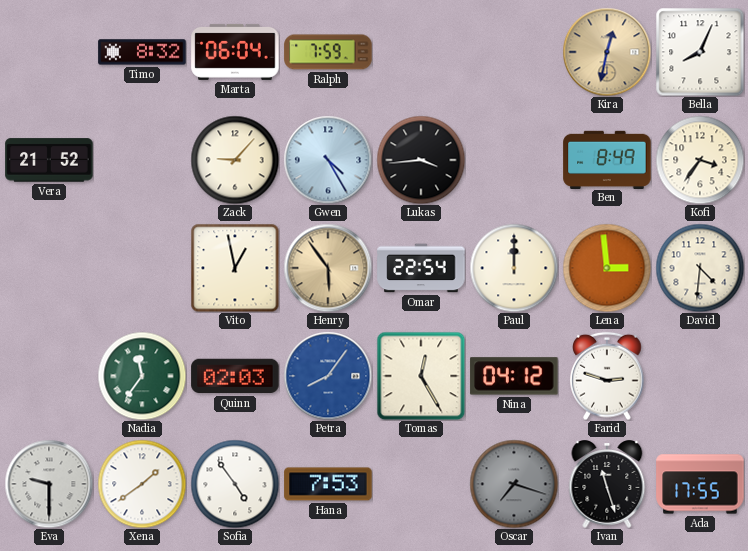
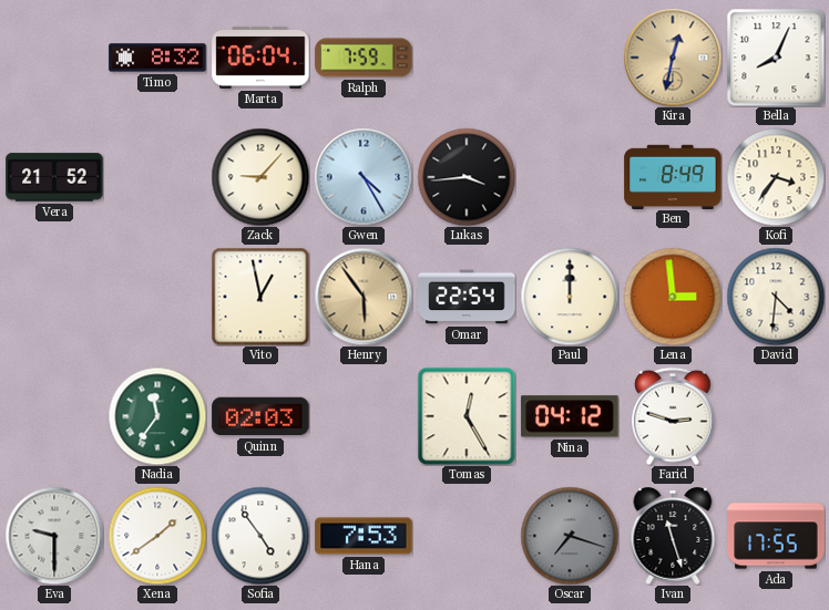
Petra: 8:06 -> none (328, 376)
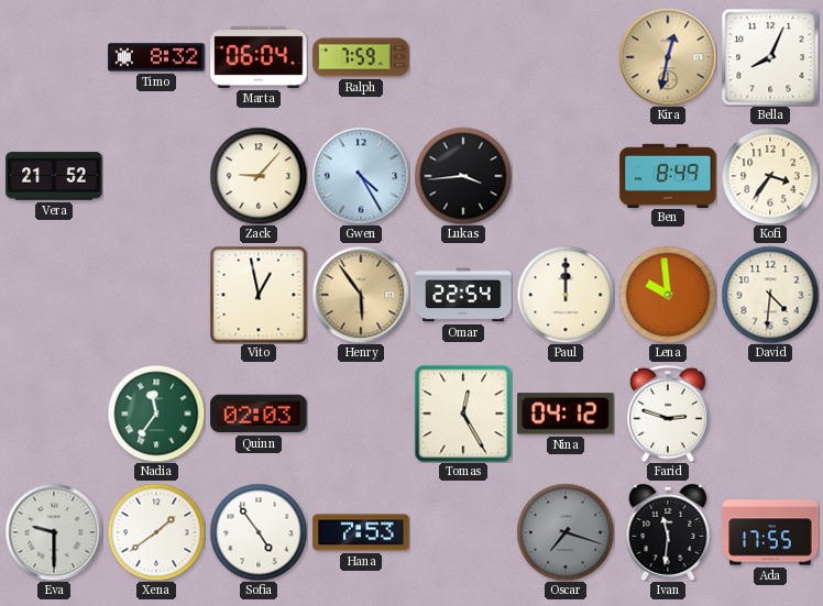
Lena: 2:59 -> 9:59 (668, 295)
Ivan: 11:27 -> 11:31 (668, 532)
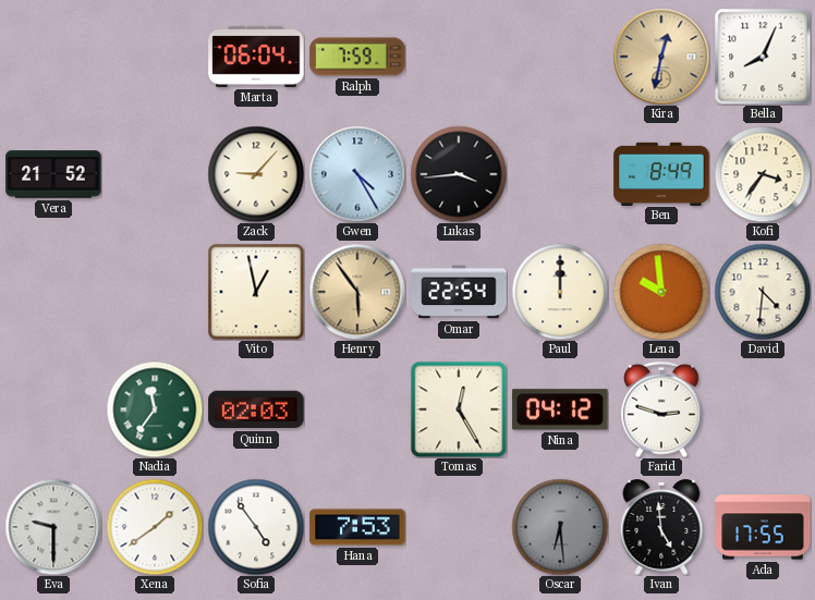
Timo: 8:32 -> none (156, 57)
Oscar: 7:18 -> 6:29 (560, 527)
Ivan: 11:31 -> 4:59 (661, 527)
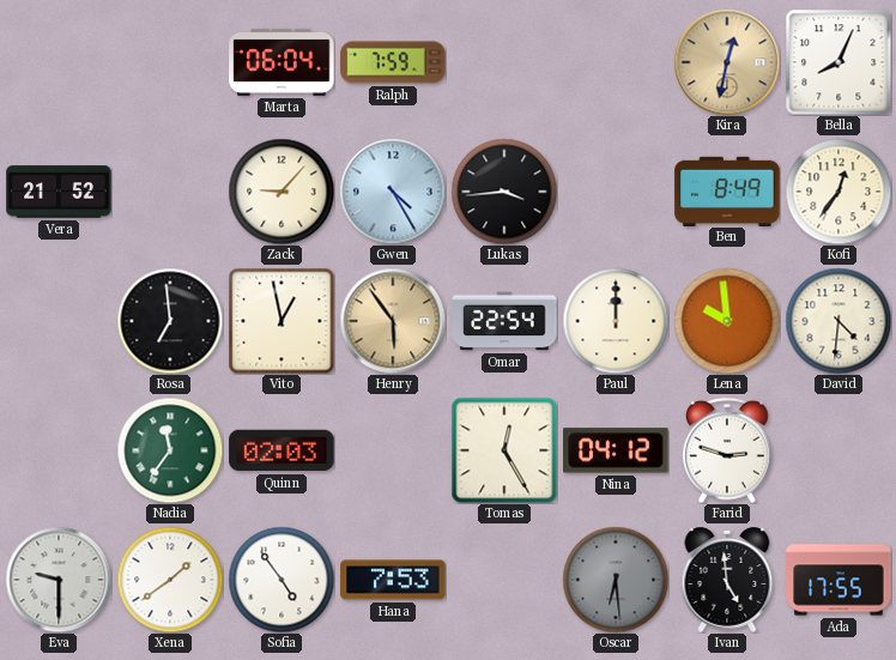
Kofi: 3:36 -> 12:36 (839, 192)
Rosa: none -> 6:59 (170, 321)
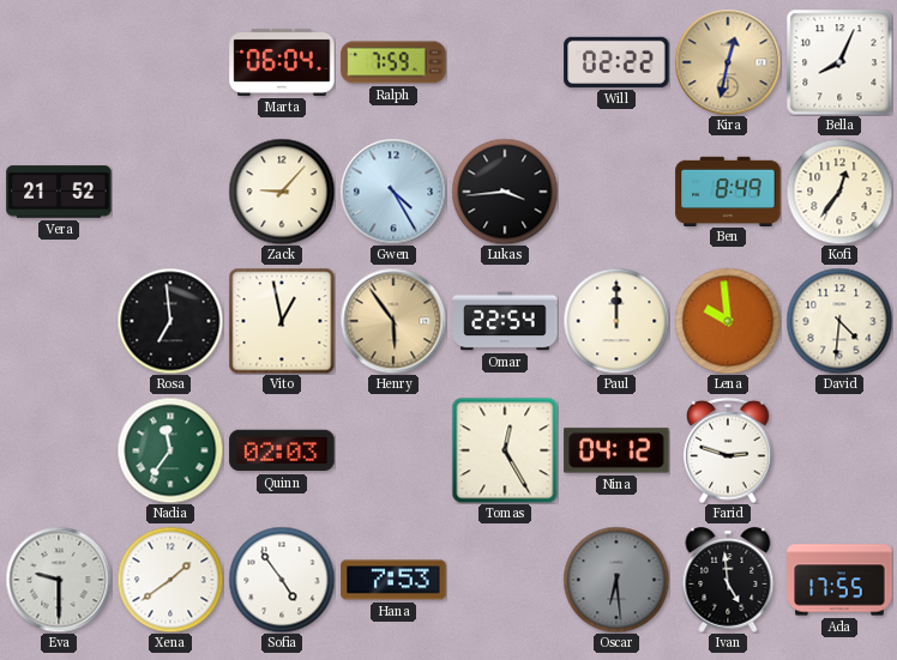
Will: none -> 02:22 (616, 62)
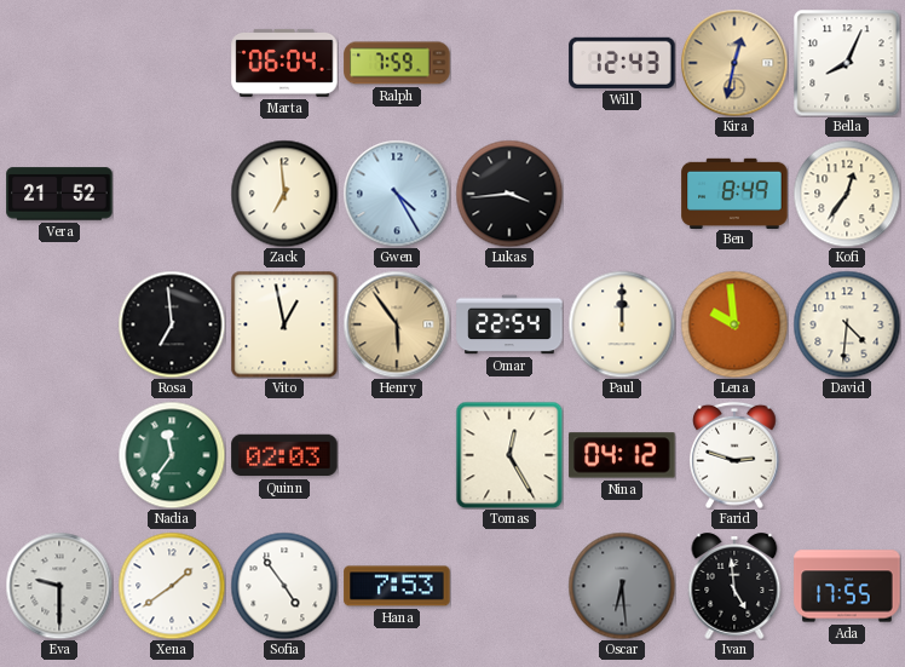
Will: 02:22 -> 12:43 (622, 63)
Zack: 9:07 -> 6:59 (284, 194)
